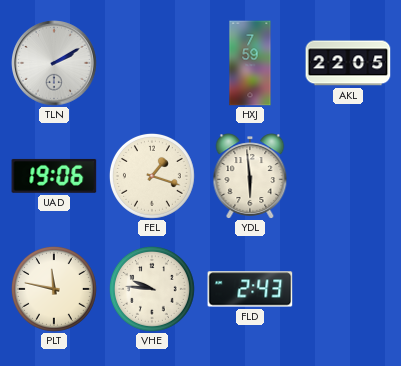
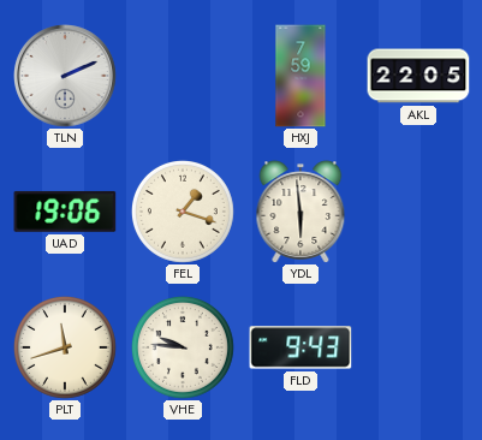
TLN: 2:10 -> 2:11 (66, 77)
PLT: 11:47 -> 11:42 (65, 347)
FLD: 2:43 -> 9:43 (300, 347)
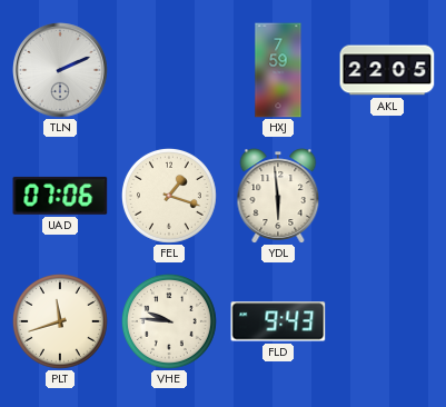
UAD: 19:06 -> 07:06 (60, 196)
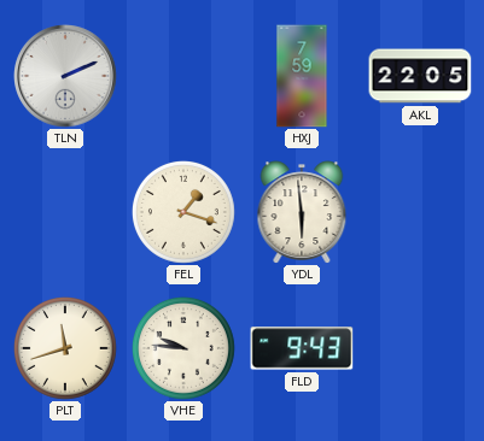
UAD: 07:06 -> none (60, 196)
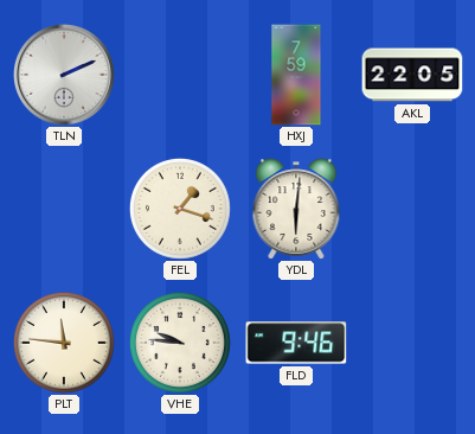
YDL: 5:59 -> 6:01 (296, 209)
PLT: 11:42 -> 11:46 (64, 343)
FLD: 9:43 -> 9:46 (296, 343)
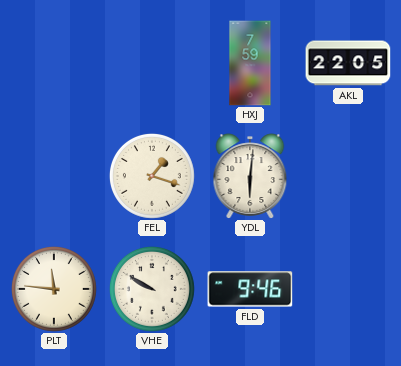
TLN: 2:11 -> none (65, 76)
VHE: 9:46 -> 9:50 (152, 289)
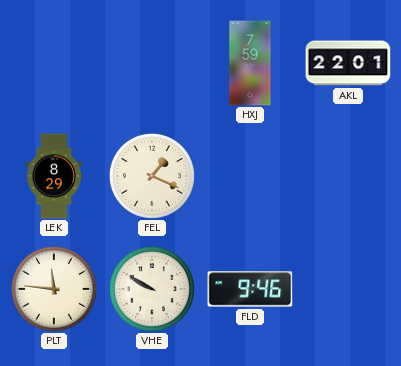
AKL: 22:05 -> 22:01 (348, 63)
LEK: none -> 8:29 (54, 176)
FEL: 1:18 -> 1:19 (152, 176)
YDL: 6:01 -> none (250, 176)
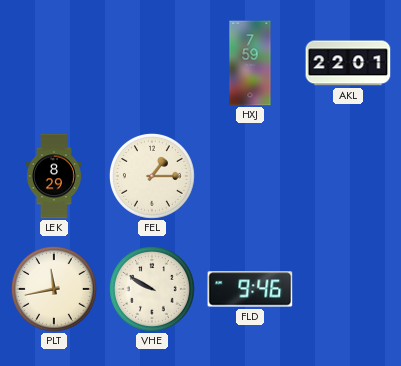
FEL: 1:19 -> 1:15 (152, 176)
PLT: 11:46 -> 11:43 (54, 289)
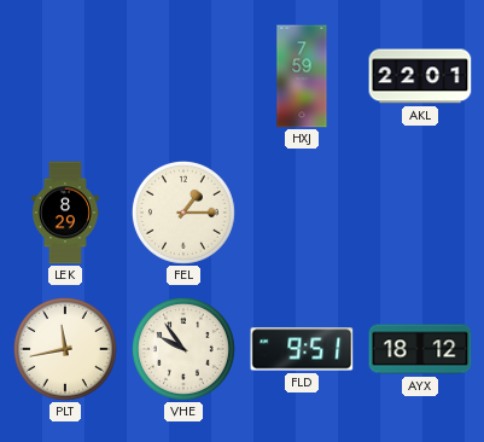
VHE: 9:50 -> 9:54 (183, 349)
FLD: 9:46 -> 9:51 (302, 349)
AYX: none -> 18:12 (420, 349)
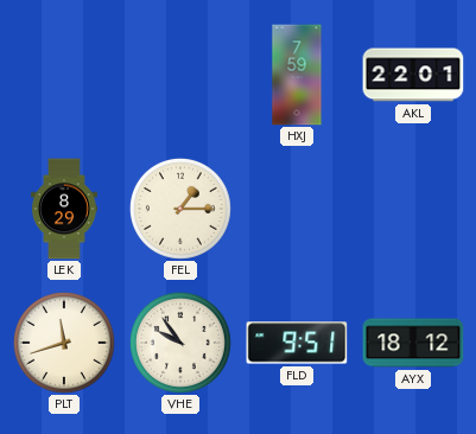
PLT: 11:43 -> 11:42 (64, 343)
